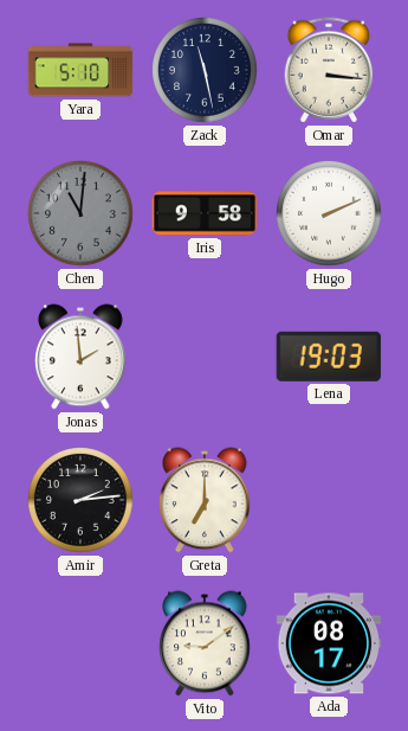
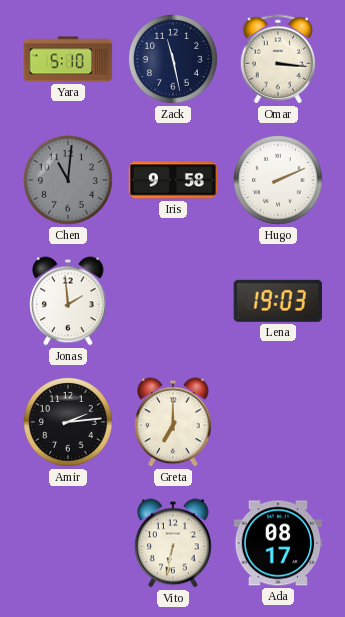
Vito: 9:09 -> 6:32 (173, 543)
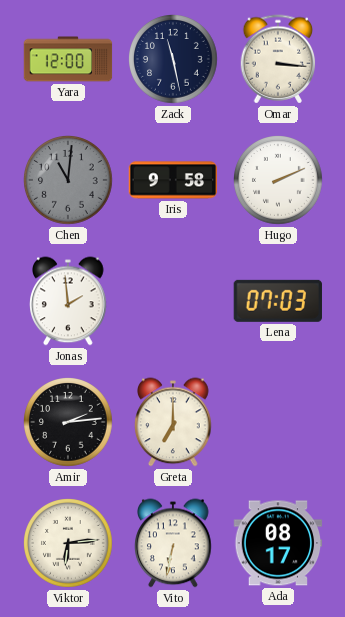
Yara: 5:10 -> 12:00 (68, 59)
Lena: 19:03 -> 07:03 (278, 301)
Viktor: none -> 6:14 (69, 544)
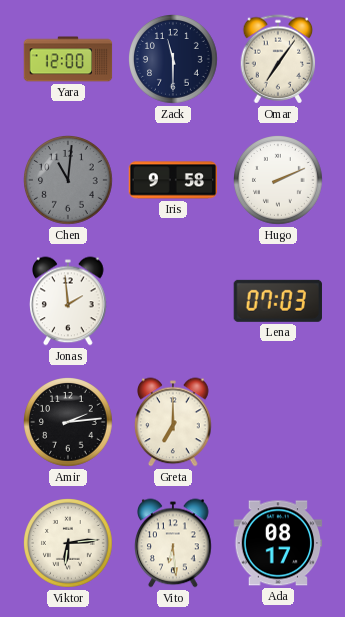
Zack: 11:28 -> 11:30 (174, 60)
Omar: 3:16 -> 7:06 (278, 59)
Vito: 6:32 -> 6:29 (173, 543)
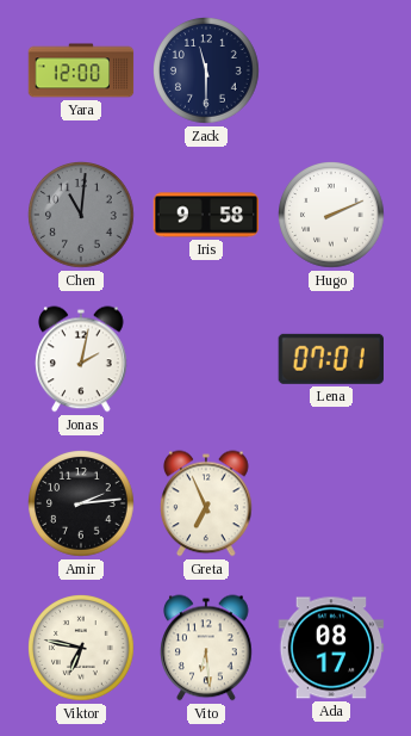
Omar: 7:06 -> none (278, 59)
Jonas: 1:59 -> 2:02 (81, 359)
Lena: 07:03 -> 07:01 (331, 359)
Greta: 7:00 -> 6:56 (206, 503)
Viktor: 6:14 -> 6:47 (82, 649)
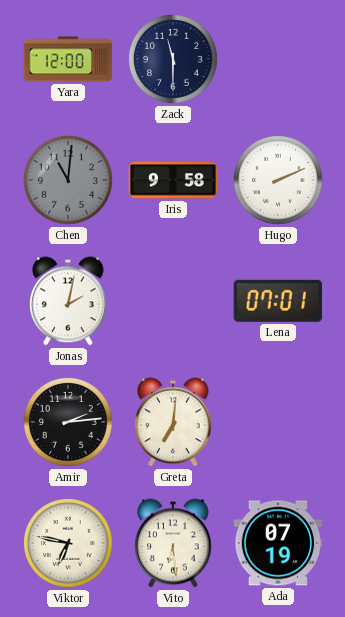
Greta: 6:56 -> 7:01 (173, 422)
Ada: 08:17 -> 07:19 (278, 543)
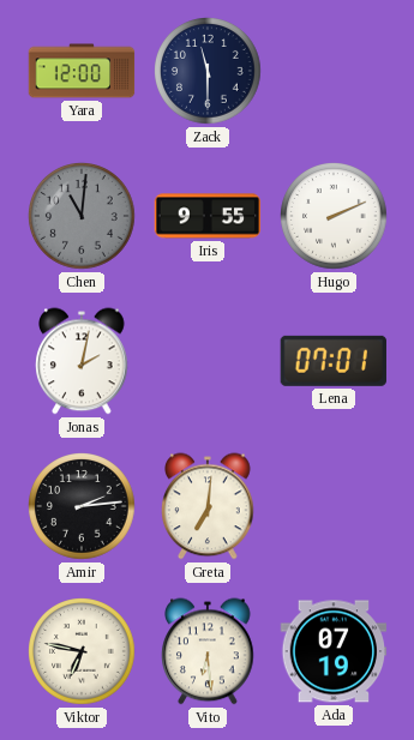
Iris: 9:58 -> 9:55 (208, 216)
